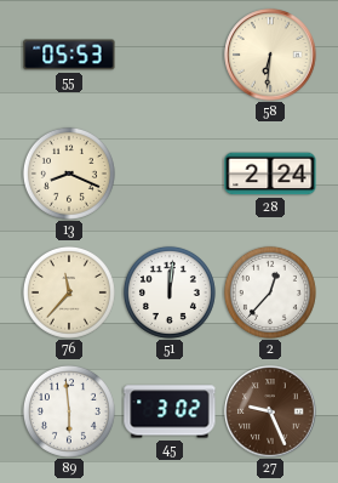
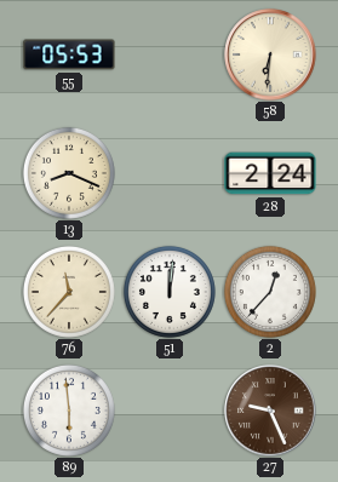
45: 3:02 -> none (170, 411)
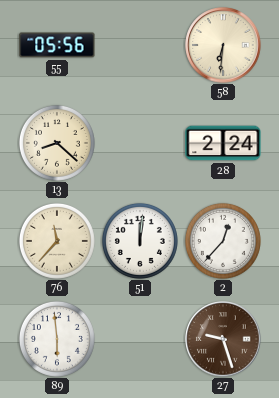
55: 05:53 -> 05:56 (57, 45)
13: 8:19 -> 8:22 (57, 143)
27: 9:26 -> 9:27 (223, 339)
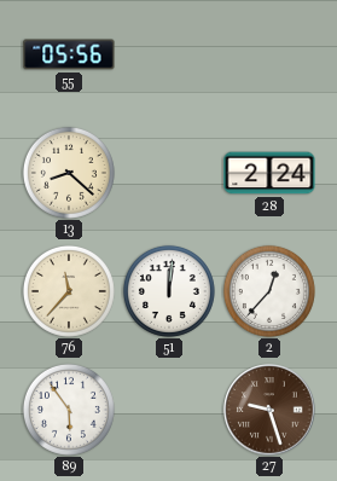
58: 6:31 -> none (223, 45)
89: 5:59 -> 5:54 (69, 410)
